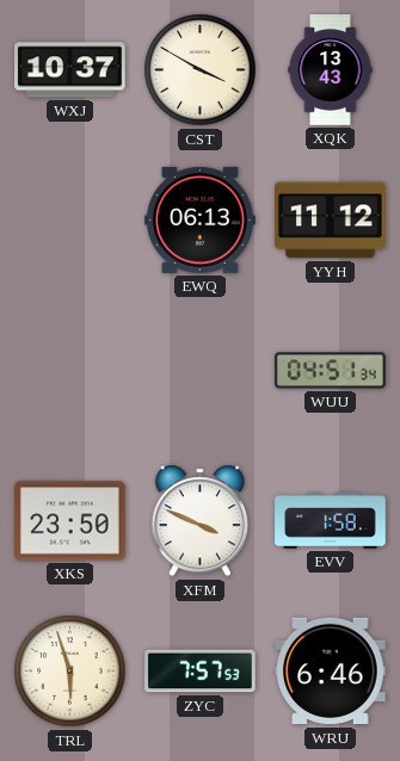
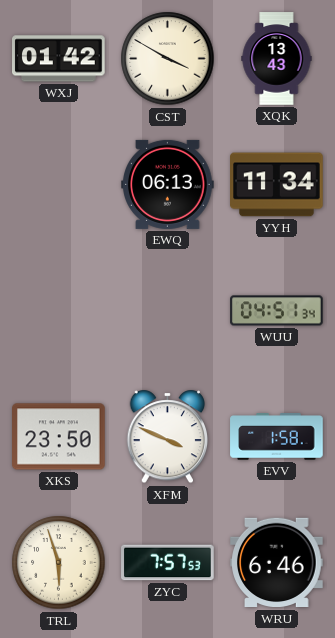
WXJ: 10:37 -> 01:42 (59, 59)
YYH: 11:12 -> 11:34 (277, 185)
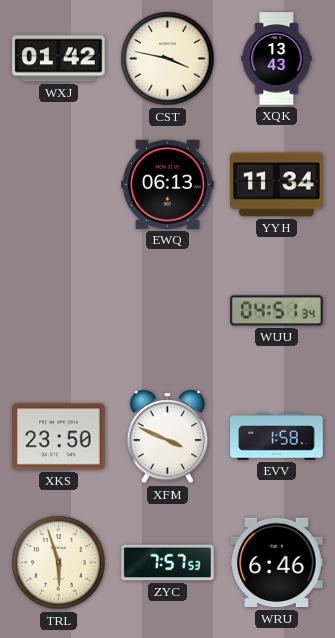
CST: 3:50 -> 3:47 (168, 59)
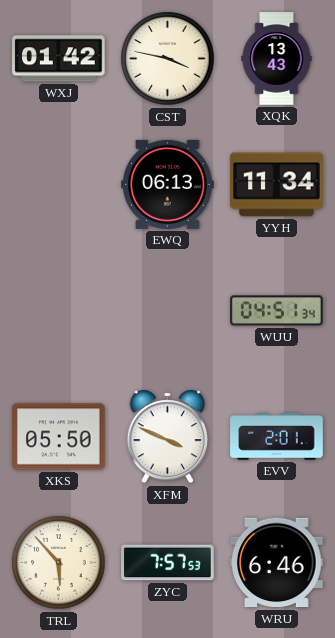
XKS: 23:50 -> 05:50 (59, 437)
EVV: 1:58 -> 2:01 (277, 437)
TRL: 5:57 -> 5:53 (59, 563)
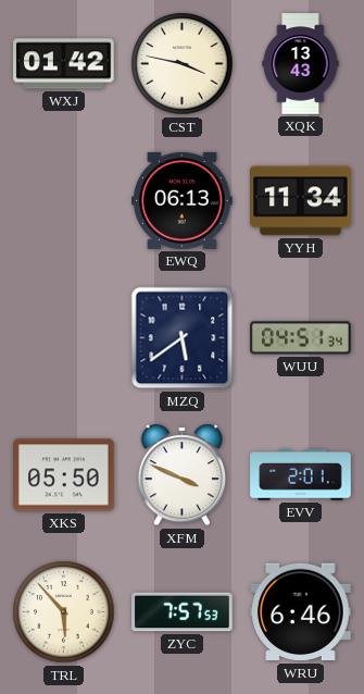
MZQ: none -> 5:39 (183, 338)
